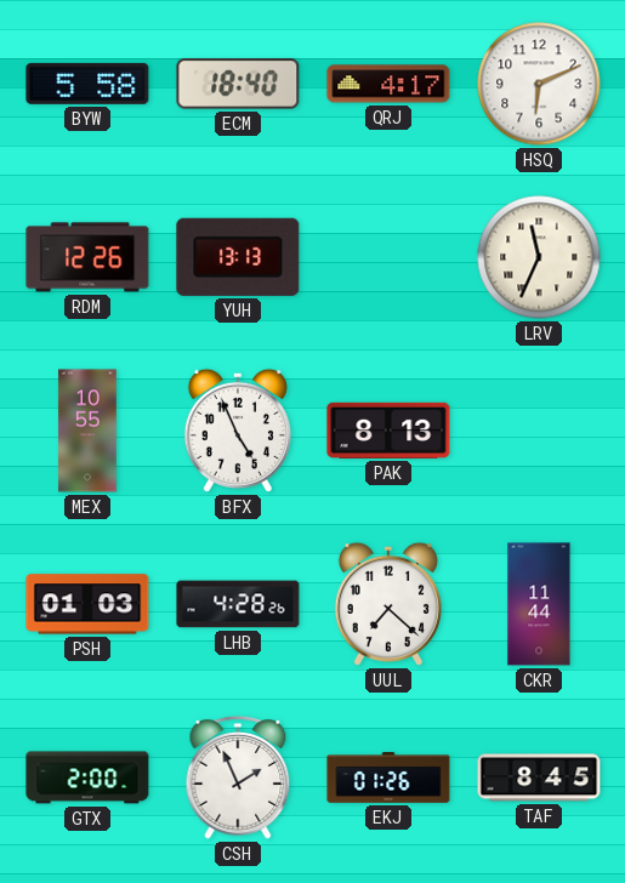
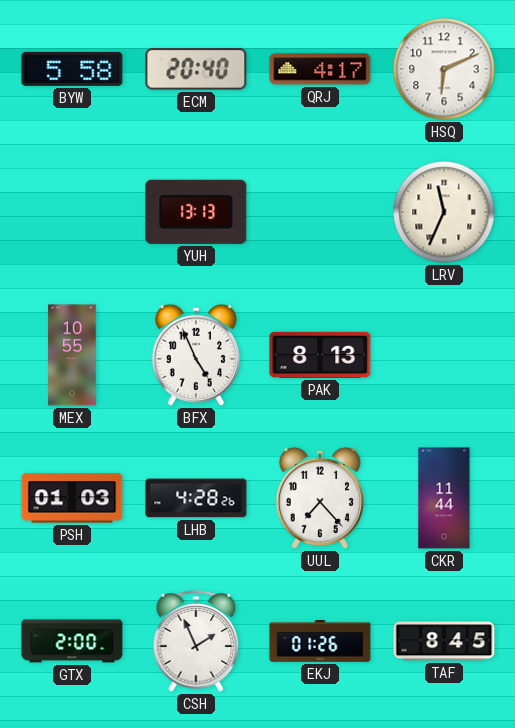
ECM: 18:40 -> 20:40 (196, 69)
RDM: 12:26 -> none (87, 257)
UUL: 7:22 -> 7:23 (320, 498)
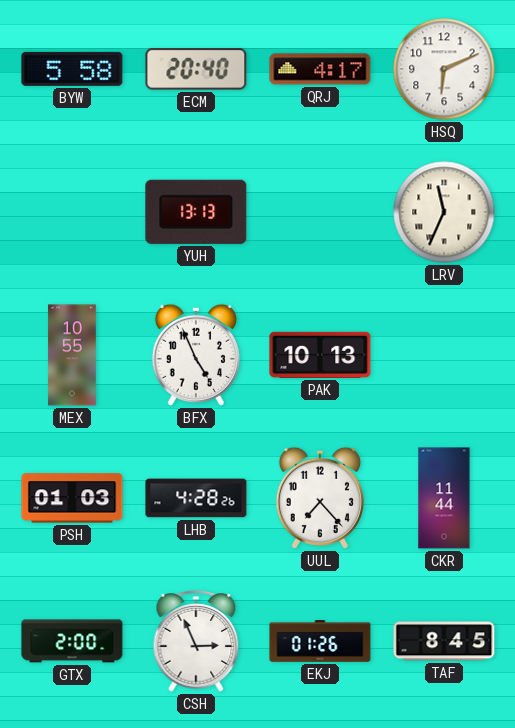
PAK: 8:13 -> 10:13 (320, 355)
CSH: 1:56 -> 2:56 (196, 641)
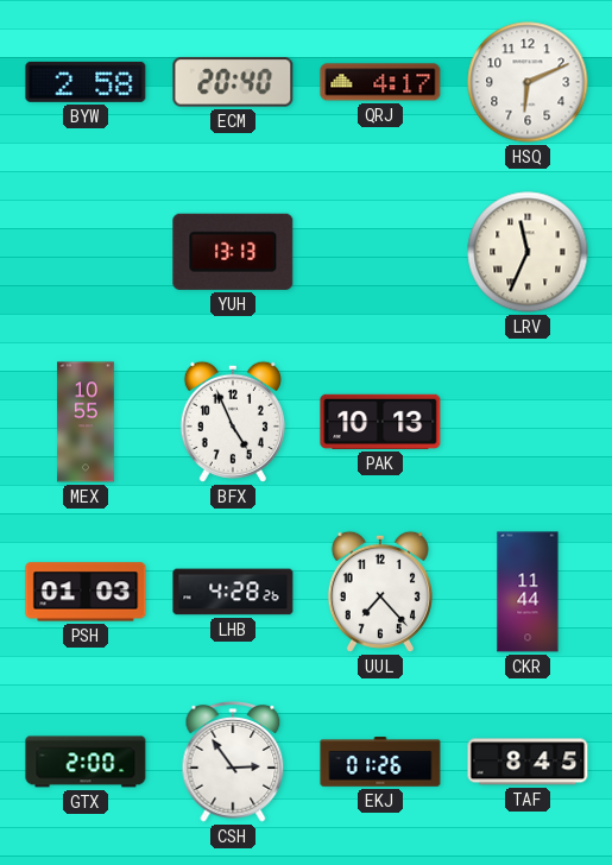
BYW: 5:58 -> 2:58 (86, 82)
CSH: 2:56 -> 2:54 (233, 762)
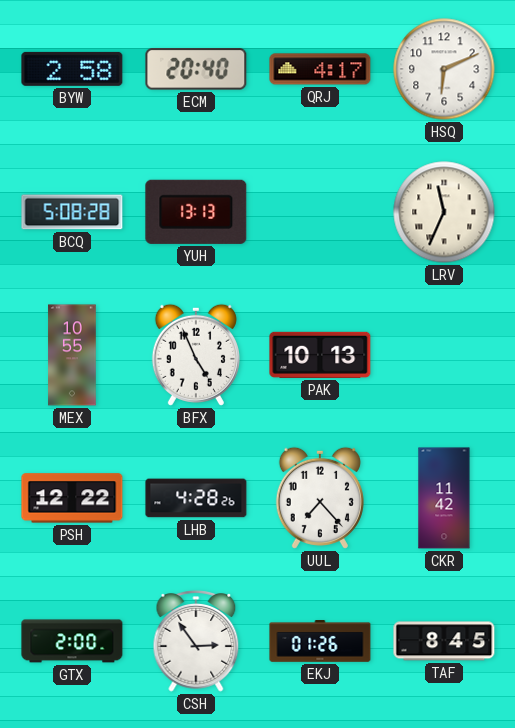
BCQ: none -> 5:08 (72, 212)
PSH: 01:03 -> 12:22 (72, 498)
CKR: 11:44 -> 11:42 (444, 498)
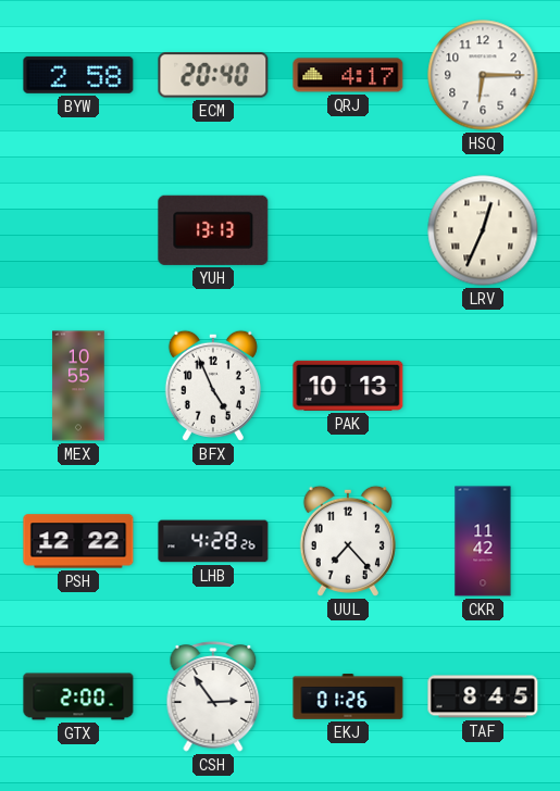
HSQ: 6:11 -> 6:15 (483, 75)
BCQ: 5:08 -> none (72, 212)
LRV: 11:34 -> 12:34 (483, 230)
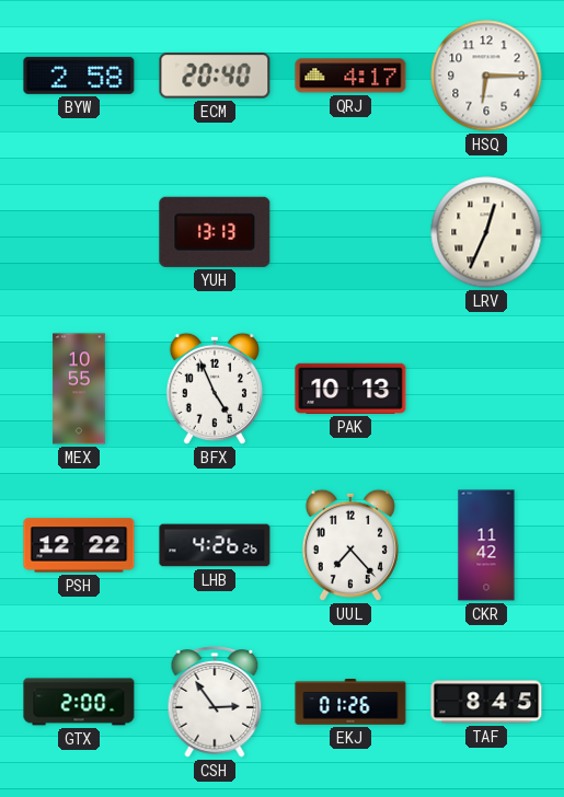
LHB: 4:28 -> 4:26 (215, 545)
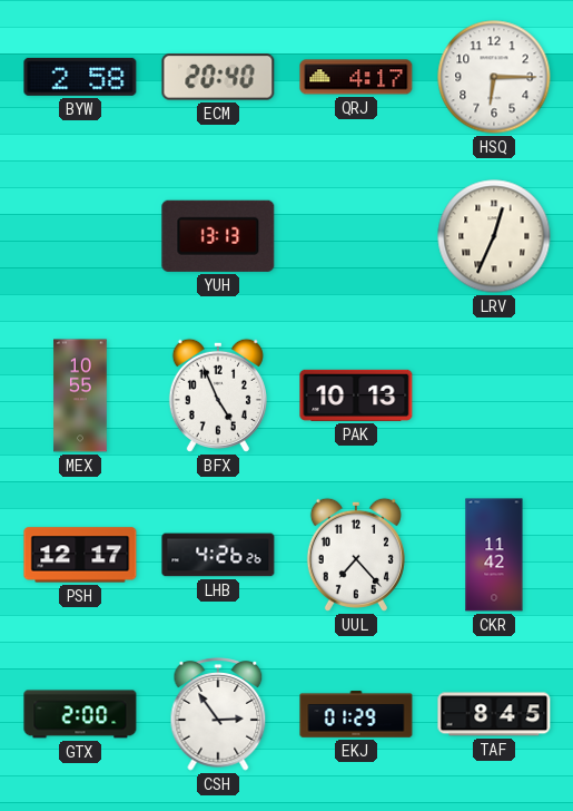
PSH: 12:22 -> 12:17 (80, 555)
EKJ: 01:26 -> 01:29 (356, 714)
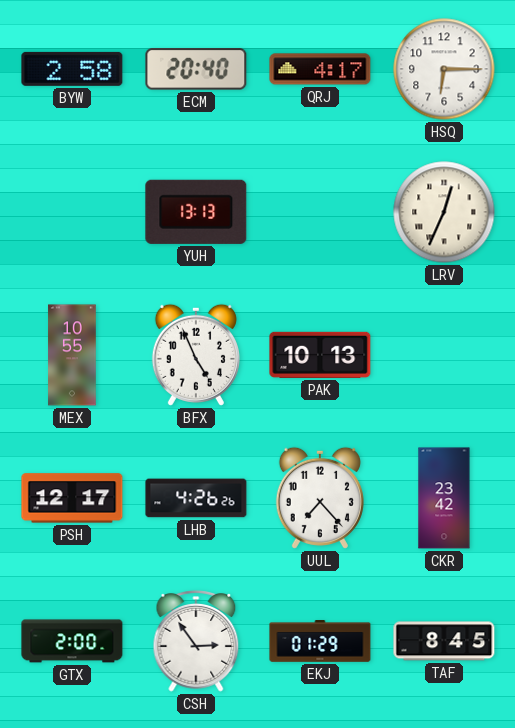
CKR: 11:42 -> 23:42 (444, 498)
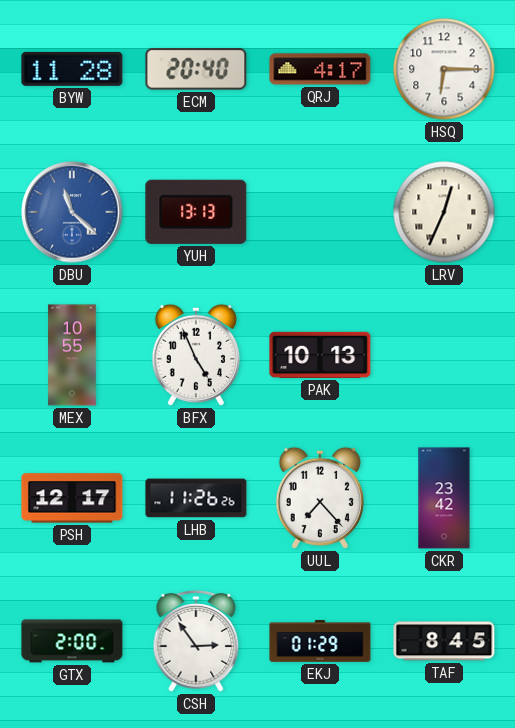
BYW: 2:58 -> 11:28 (72, 69)
DBU: none -> 11:22 (72, 212)
LHB: 4:26 -> 11:26 (196, 498)
